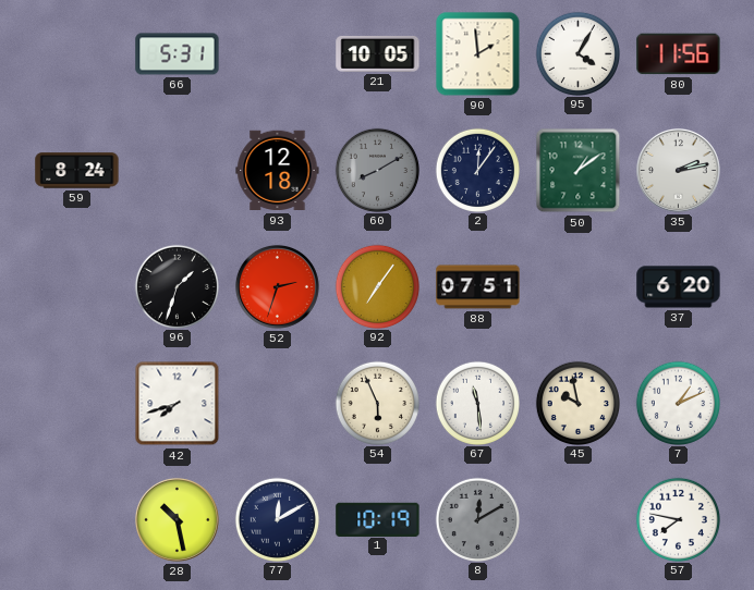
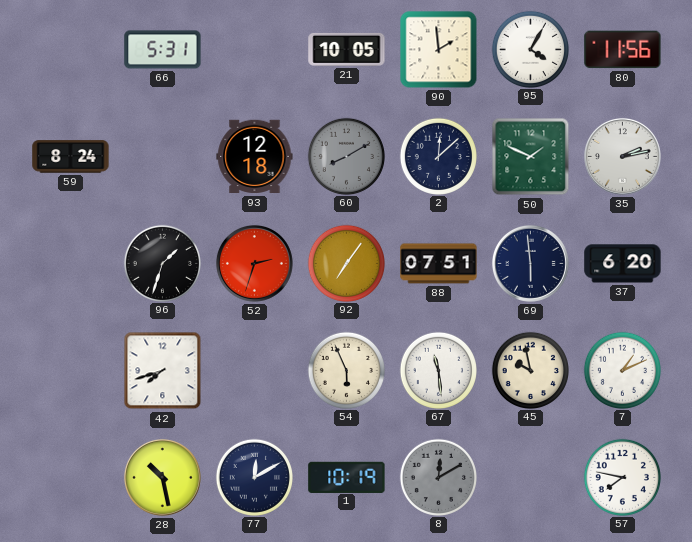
2: 12:06 -> 12:08 (438, 156)
50: 1:09 -> 1:49 (531, 157)
69: none -> 5:59 (530, 264)
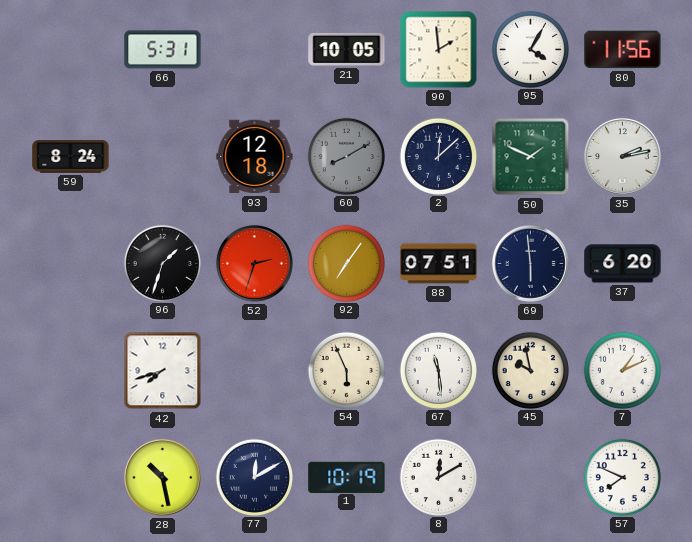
8 dial: grey -> white (438, 477)
57: 7:47 -> 7:49 (622, 477)
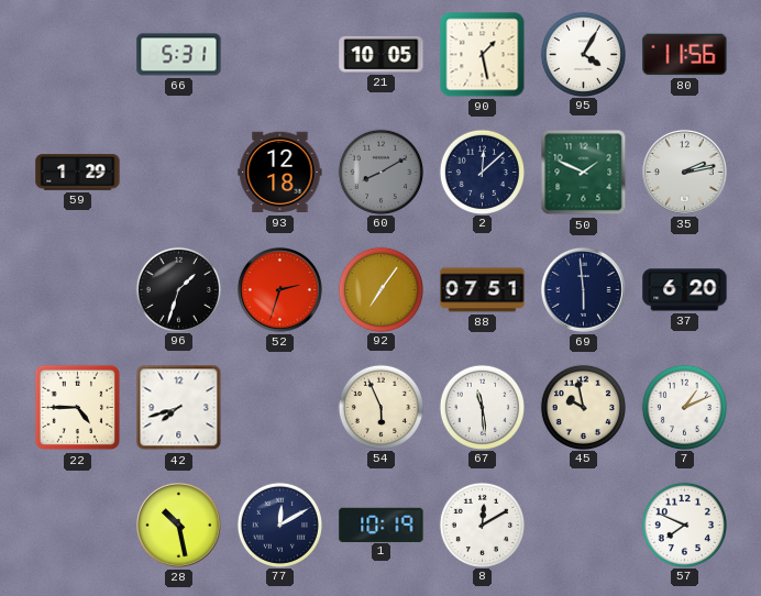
90: 1:59 -> 1:28 (483, 55)
59: 8:24 -> 1:29 (78, 173)
22: none -> 4:45 (78, 408)
